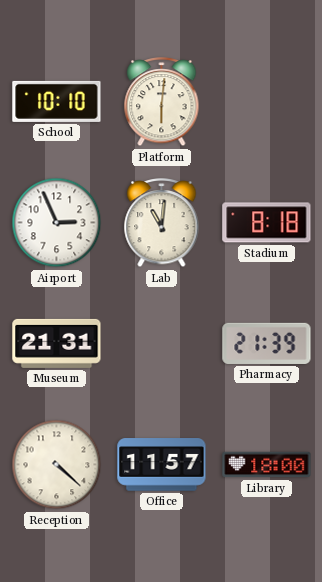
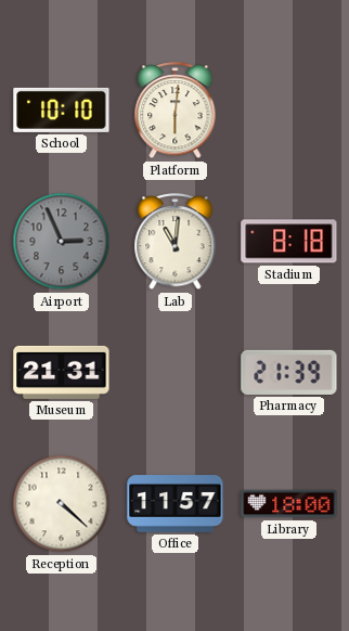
Airport dial: white -> grey (62, 242)
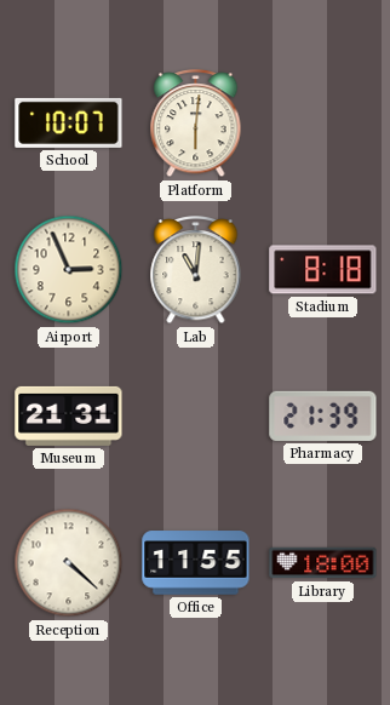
School: 10:10 -> 10:07 (69, 122)
Airport dial: grey -> cream (69, 270)
Office: 11:57 -> 11:55 (196, 563)
